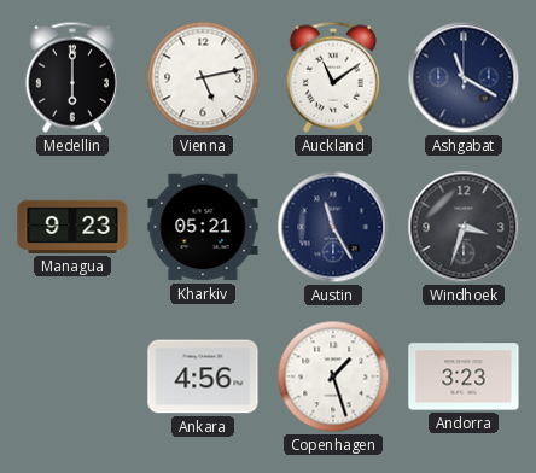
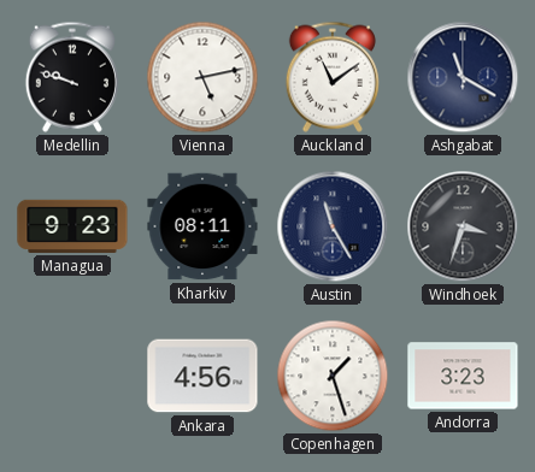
Medellin: 6:00 -> 9:48 (72, 77)
Kharkiv: 05:21 -> 08:11 (202, 226)
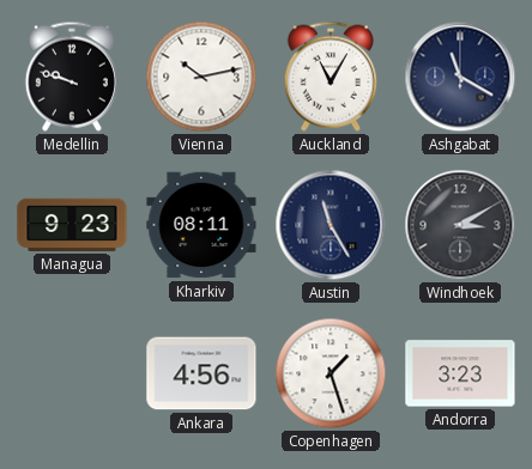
Vienna: 5:13 -> 10:13 (201, 77)
Auckland: 11:09 -> 11:05 (331, 77)
Windhoek: 3:33 -> 3:10 (460, 225)
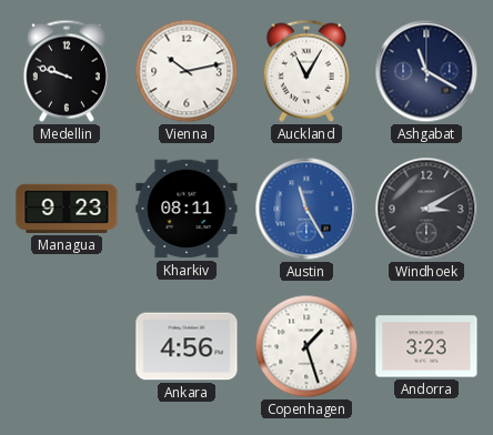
Austin dial: navy -> blue (306, 209)
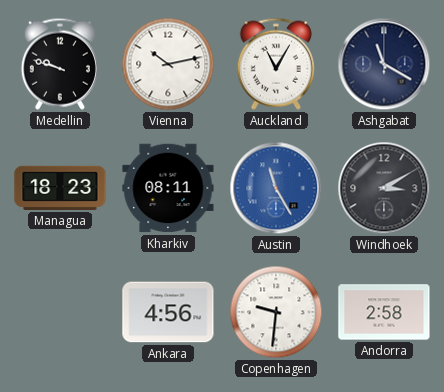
Managua: 9:23 -> 18:23 (60, 188)
Copenhagen: 1:27 -> 9:31 (276, 312)
Andorra: 3:23 -> 2:58 (384, 312)
